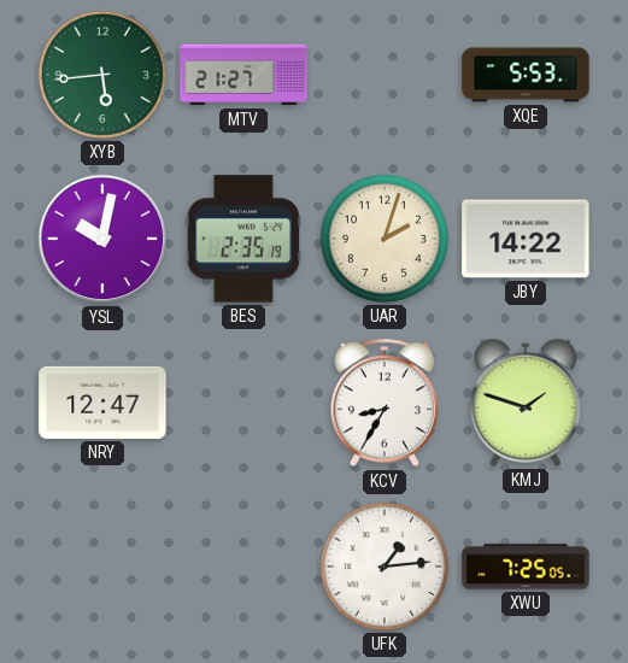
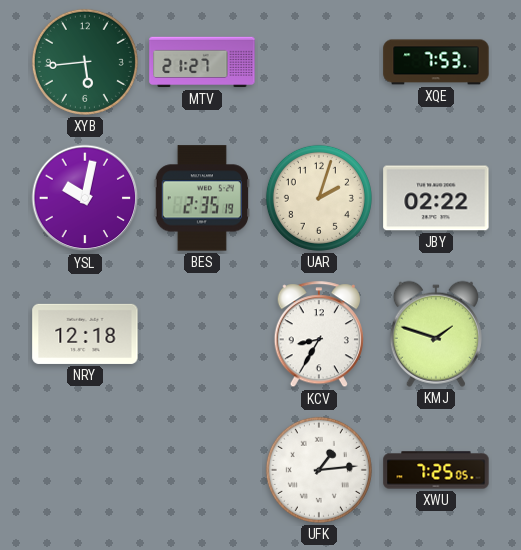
XQE: 5:53 -> 7:53 (436, 62)
JBY: 14:22 -> 02:22 (436, 198)
NRY: 12:47 -> 12:18 (85, 334)
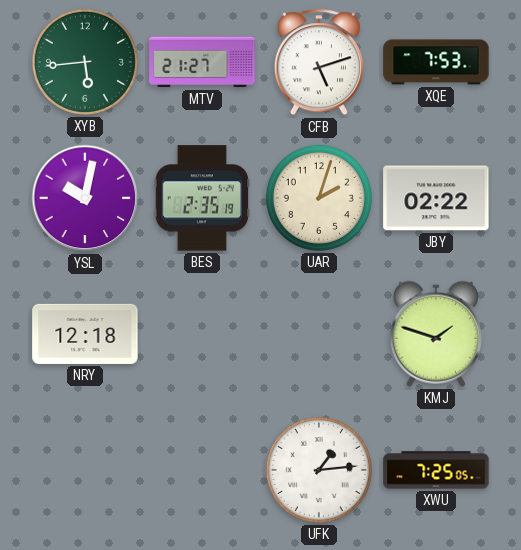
CFB: none -> 5:12 (319, 63)
KCV: 8:35 -> none (319, 335)
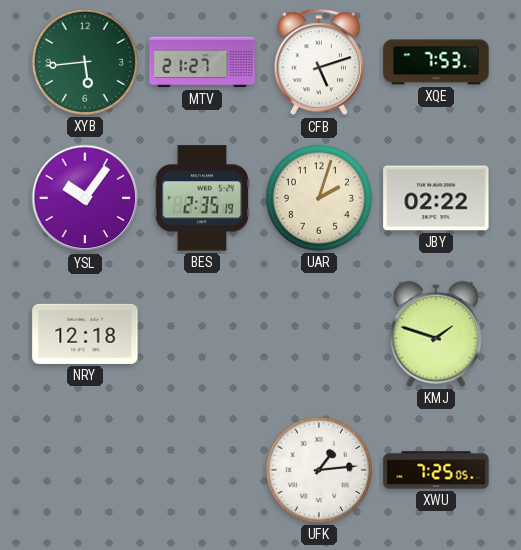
YSL: 10:02 -> 10:06 (85, 198)
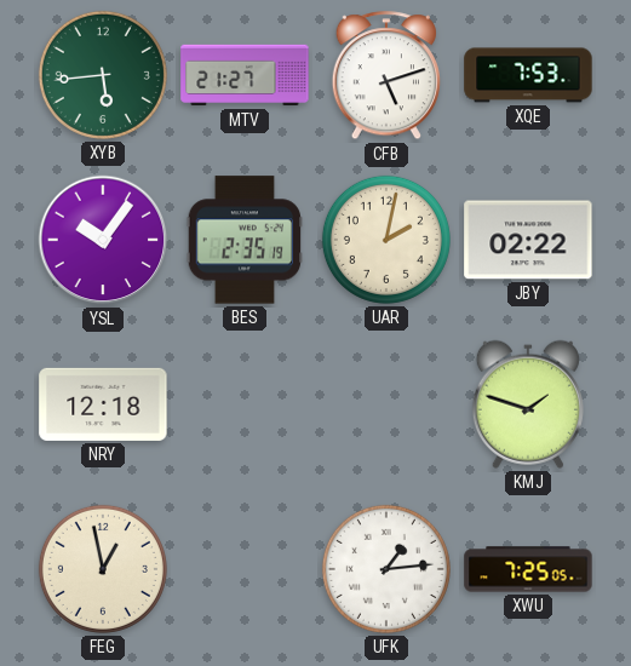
UAR: 2:03 -> 2:02 (386, 240)
FEG: none -> 12:58 (103, 569)
